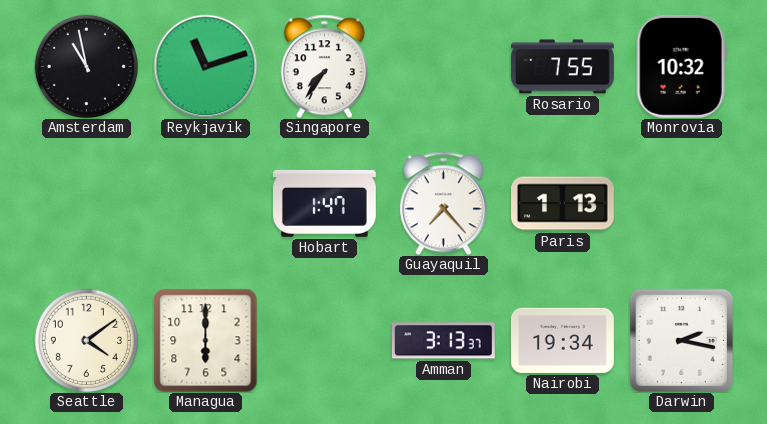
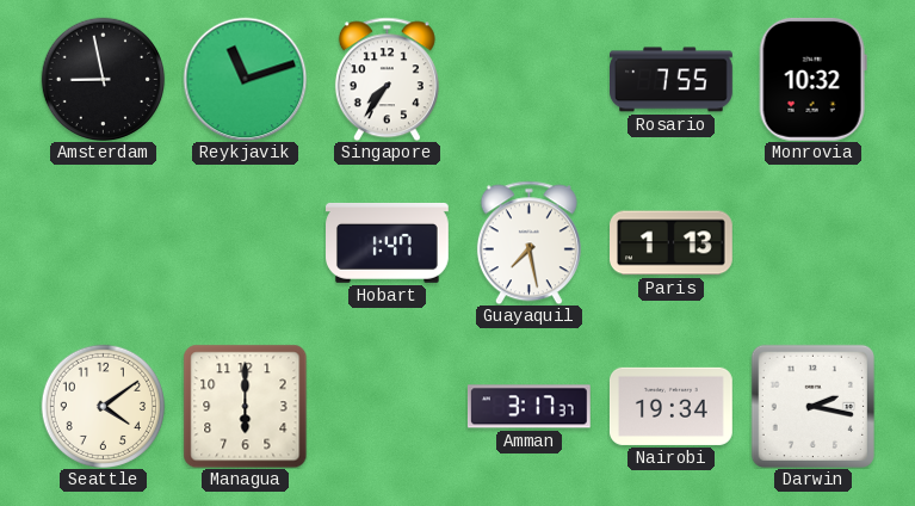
Amsterdam: 10:58 -> 8:58 (103, 79)
Guayaquil: 7:23 -> 7:28 (528, 242)
Amman: 3:13 -> 3:17 (528, 407)
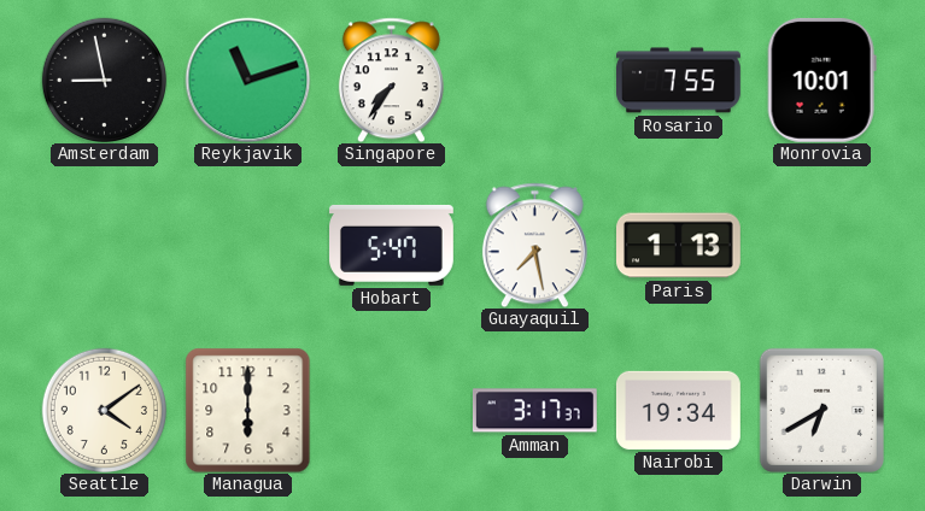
Monrovia: 10:32 -> 10:01 (821, 80)
Hobart: 1:47 -> 5:47 (392, 246)
Darwin: 2:17 -> 6:40 (821, 410)
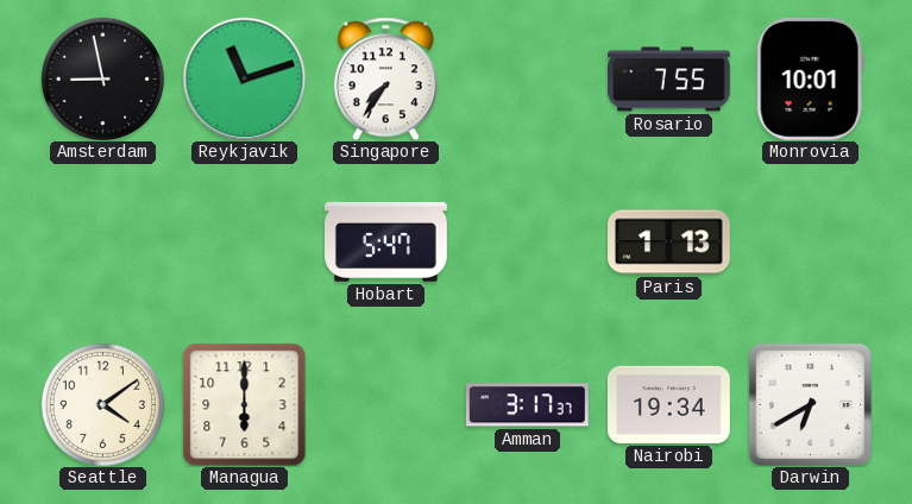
Guayaquil: 7:28 -> none (534, 245)
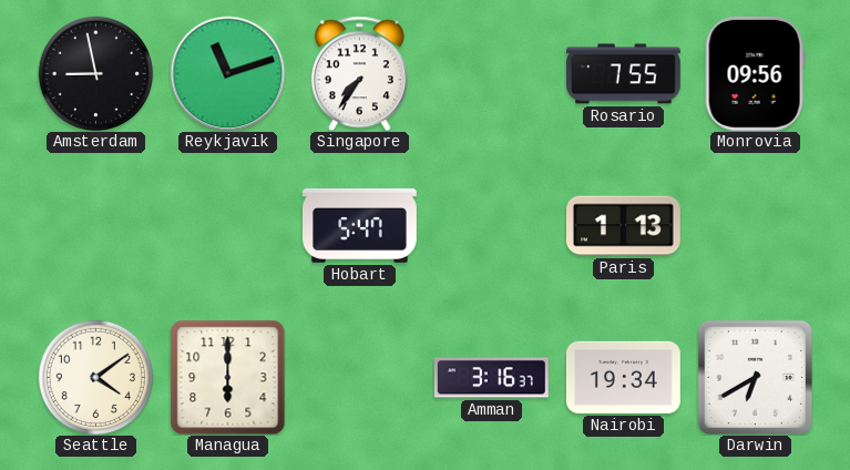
Monrovia: 10:01 -> 09:56 (755, 73)
Amman: 3:17 -> 3:16 (491, 378)
